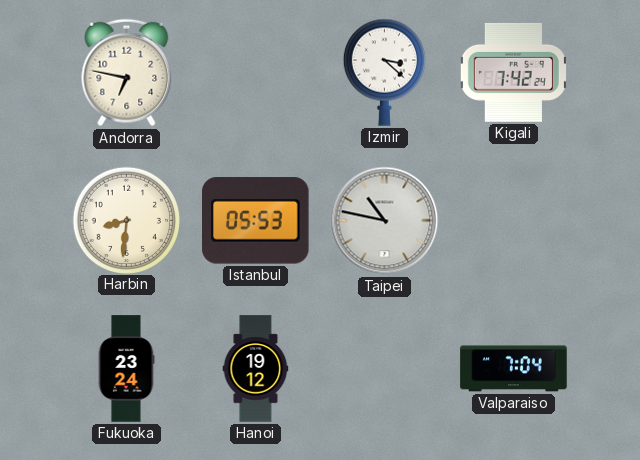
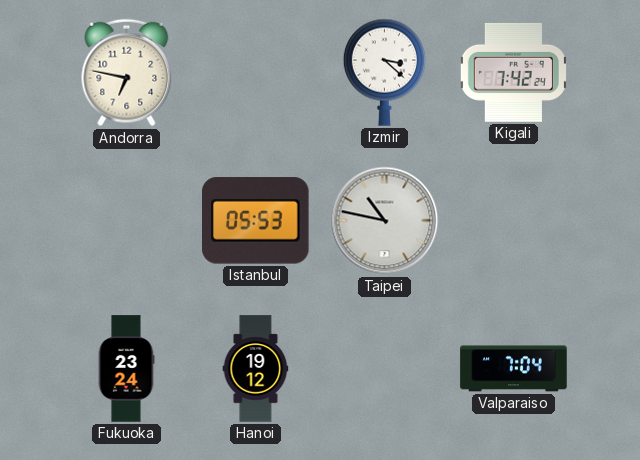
Harbin: 8:31 -> none (126, 220)
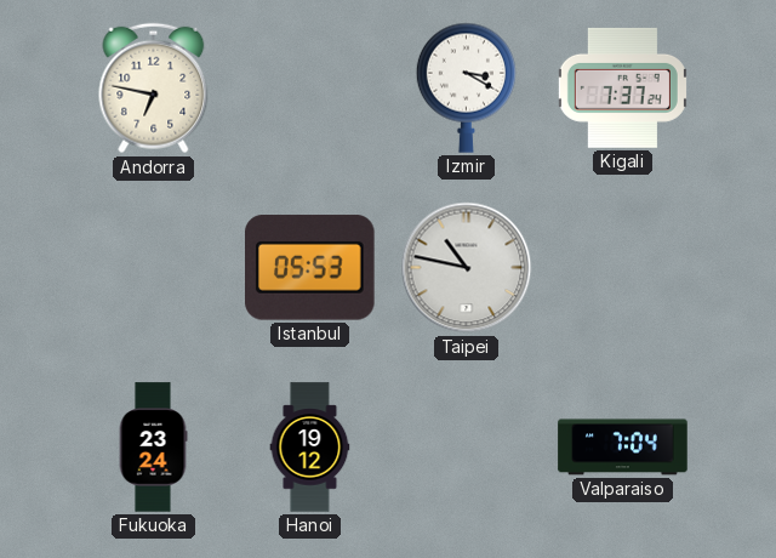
Izmir: 3:22 -> 3:20 (466, 87)
Kigali: 7:42 -> 7:37 (622, 87)
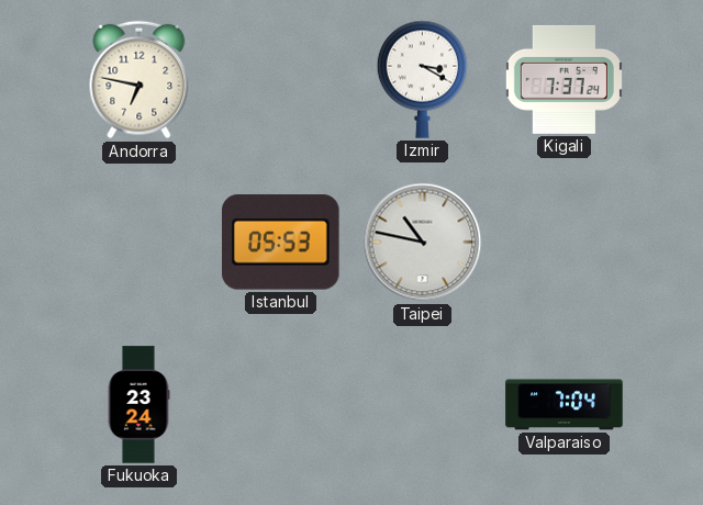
Hanoi: 19:12 -> none (310, 448)
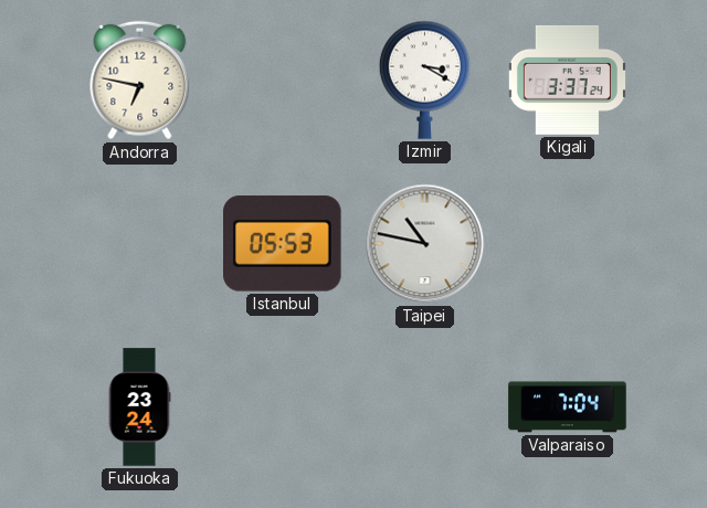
Kigali: 7:37 -> 3:37 (567, 80)
